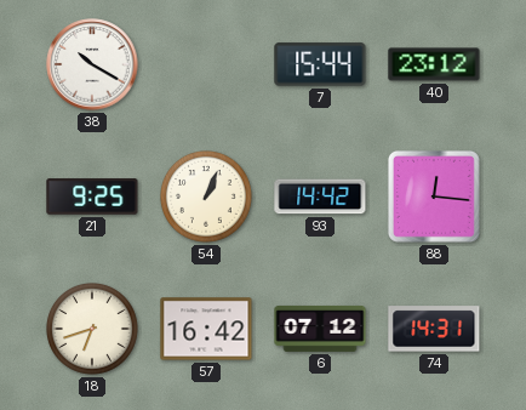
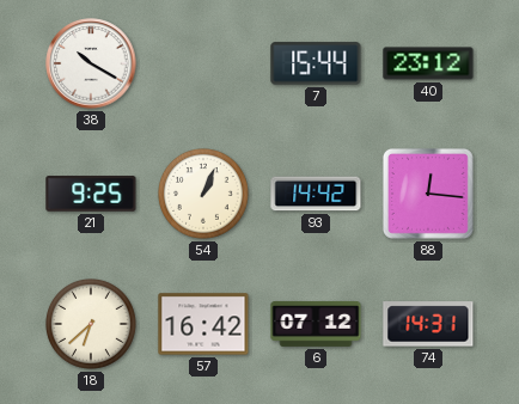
18: 6:42 -> 6:38 (92, 325)
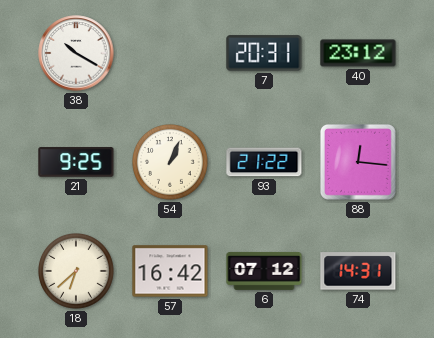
7: 15:44 -> 20:31 (264, 53)
93: 14:42 -> 21:22 (264, 162)
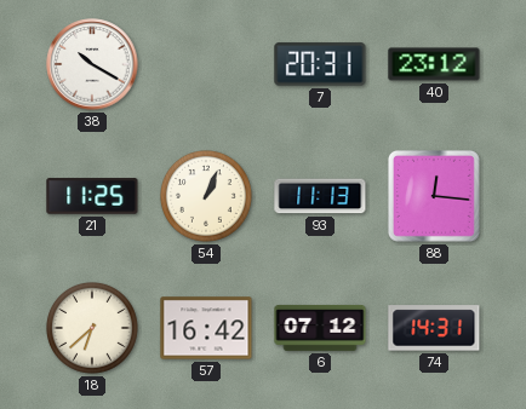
21: 9:25 -> 11:25 (92, 196)
93: 21:22 -> 11:13 (320, 196)
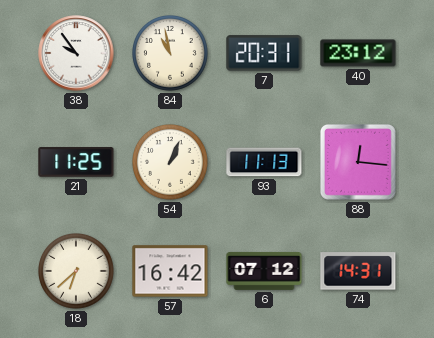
38: 10:20 -> 9:54 (76, 53)
84: none -> 10:58 (171, 54)
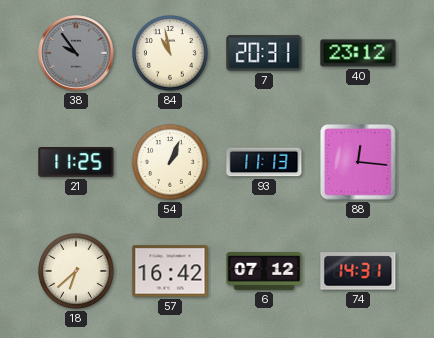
38 dial: white -> grey (76, 53)
